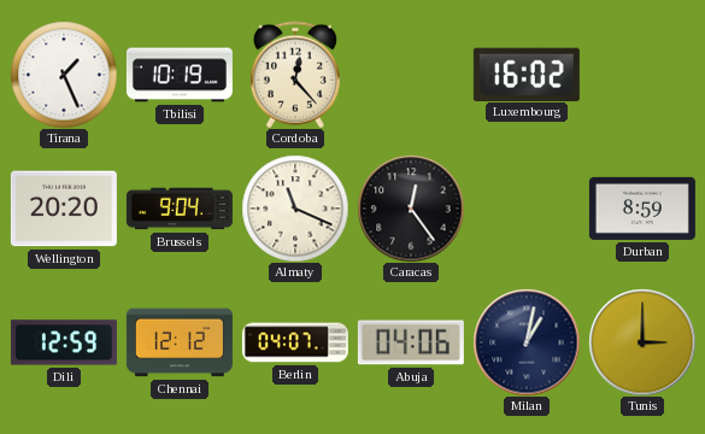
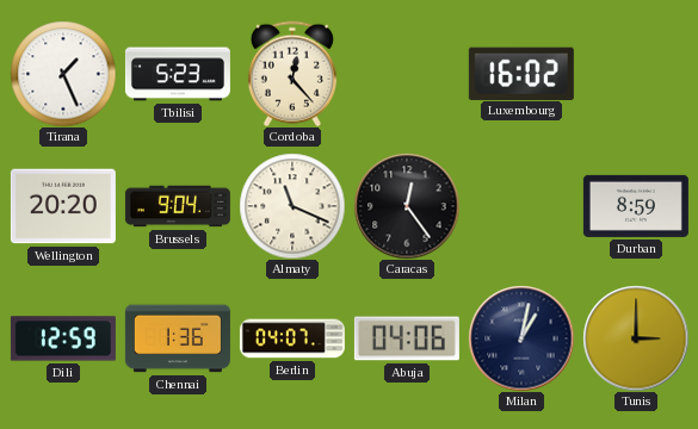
Tbilisi: 10:19 -> 5:23 (178, 74)
Chennai: 12:12 -> 1:36 (178, 338)
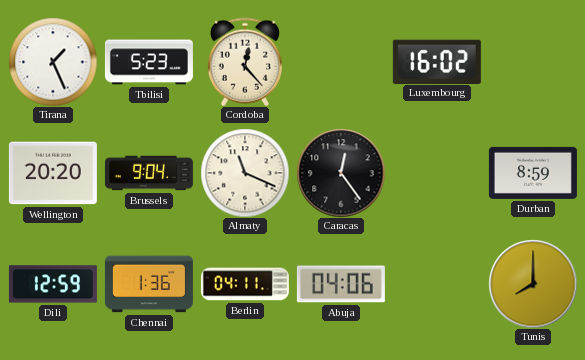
Berlin: 04:07 -> 04:11 (245, 284)
Milan: 1:02 -> none (521, 338)
Tunis: 3:00 -> 8:00 (533, 284)
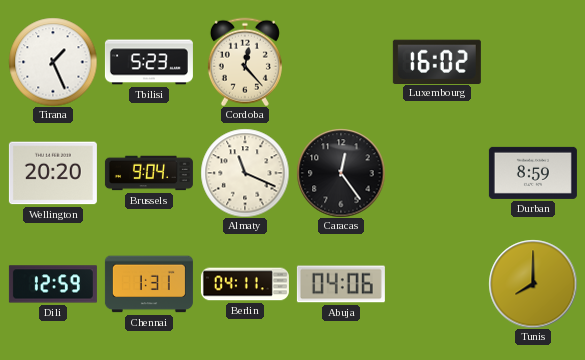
Chennai: 1:36 -> 1:31 (149, 284)
